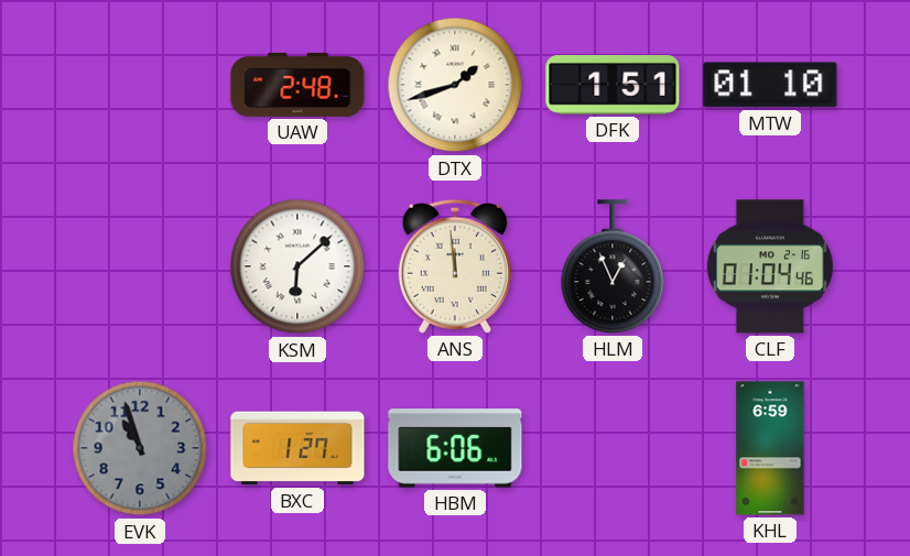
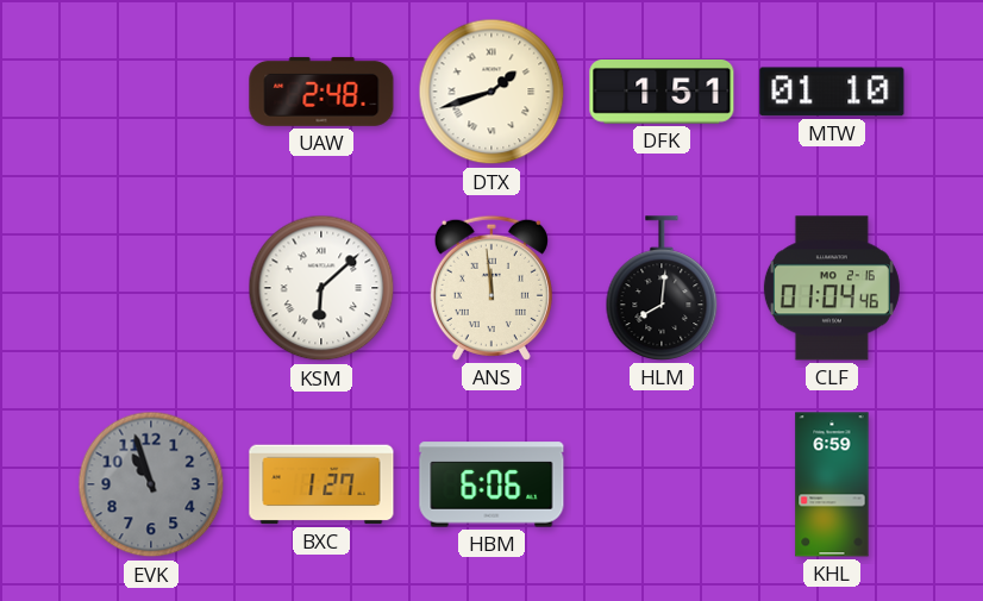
HLM: 12:56 -> 8:01 (662, 288)
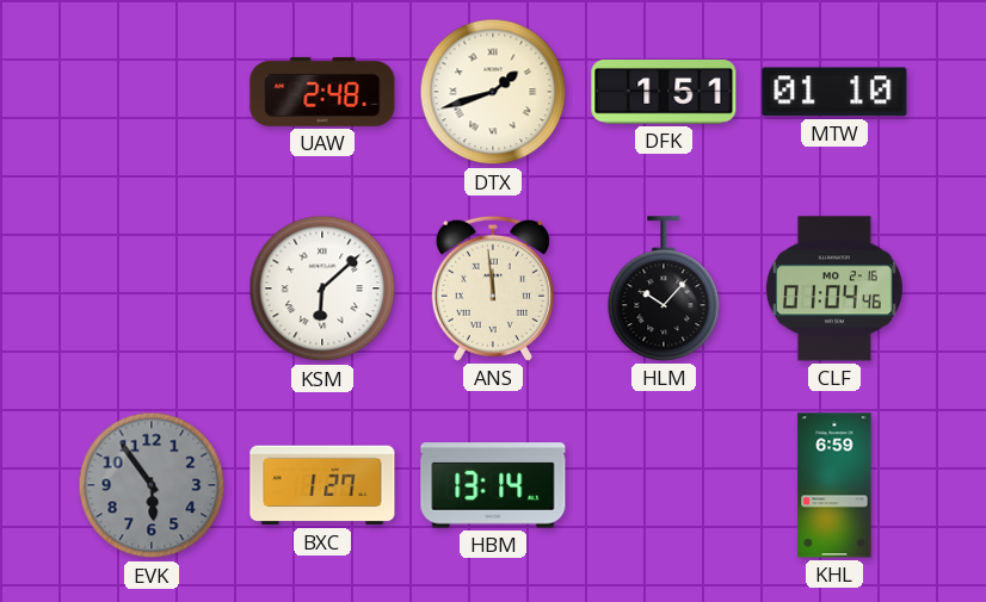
HLM: 8:01 -> 10:07 (664, 288)
EVK: 10:57 -> 5:54 (152, 485)
HBM: 6:06 -> 13:14 (493, 485)
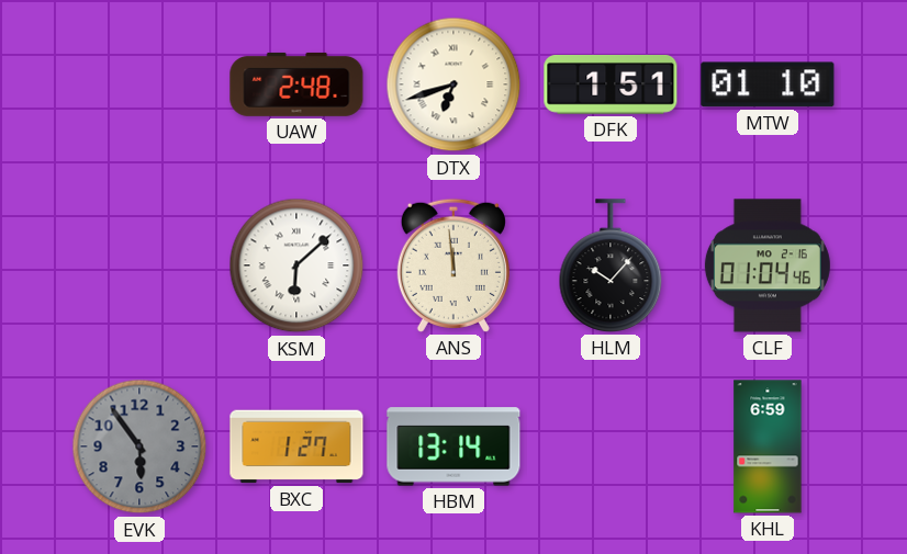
DTX: 1:42 -> 6:42 (453, 84)
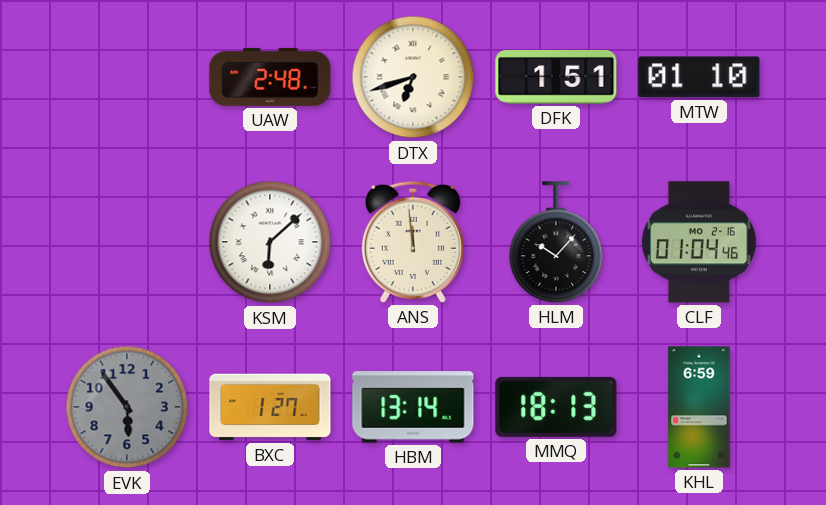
MMQ: none -> 18:13 (556, 407)
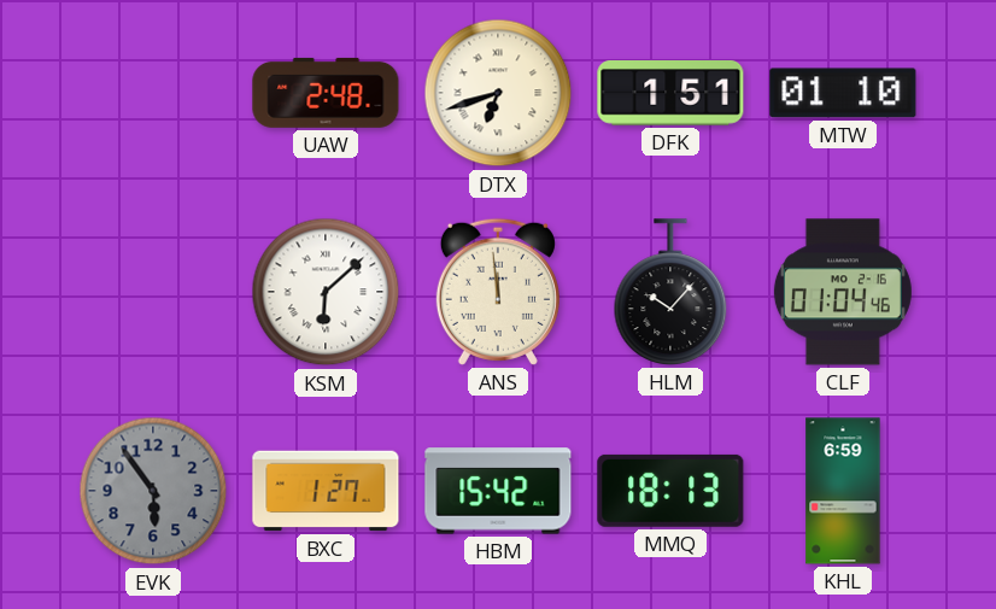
HBM: 13:14 -> 15:42 (498, 491)
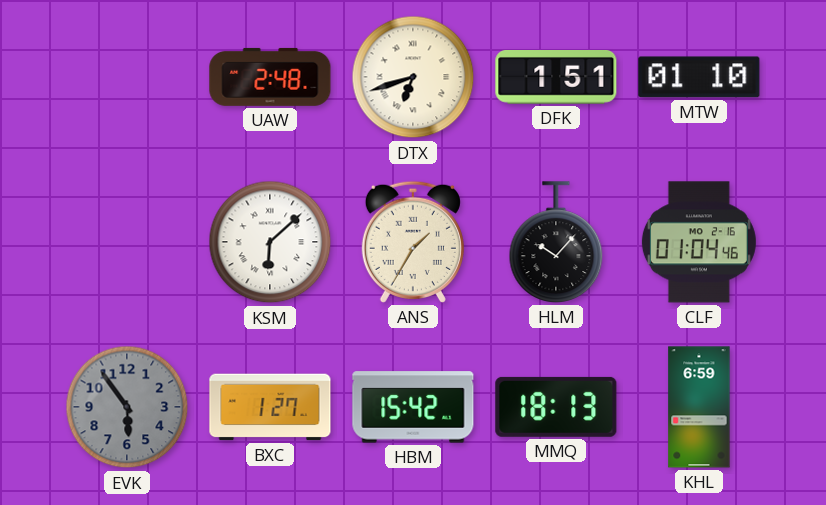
ANS: 11:59 -> 1:35 (413, 242)
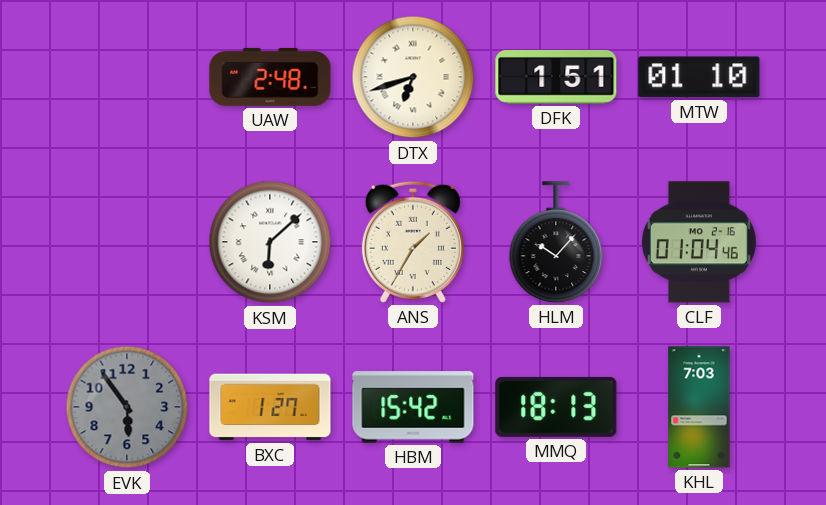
KHL: 6:59 -> 7:03 (699, 407)
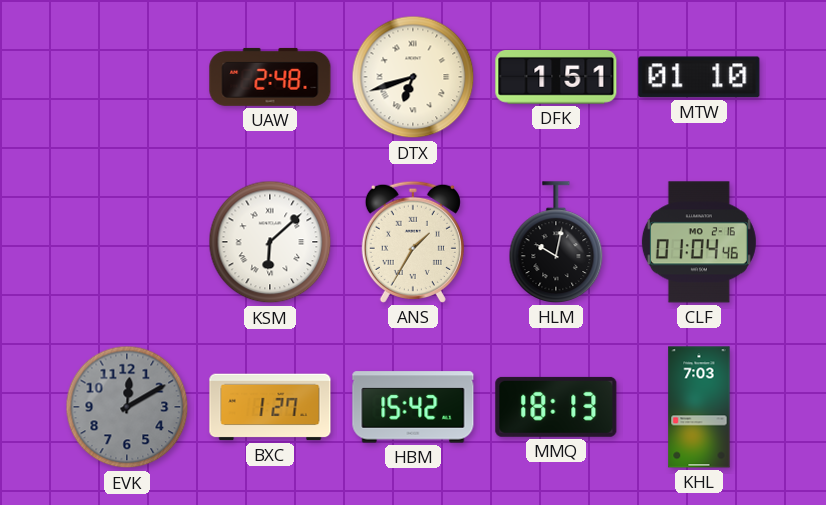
HLM: 10:07 -> 10:02 (556, 242)
EVK: 5:54 -> 12:10 (127, 407)
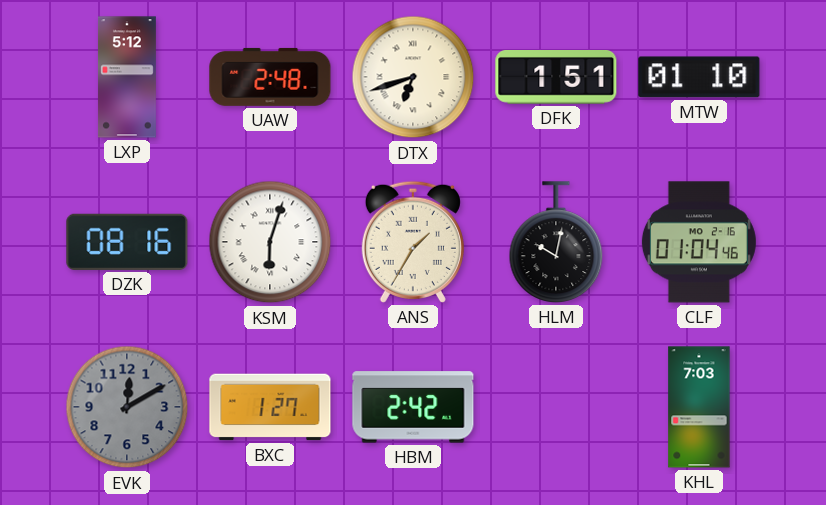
LXP: none -> 5:12 (127, 77)
DZK: none -> 08:16 (127, 242)
KSM: 6:08 -> 6:03 (270, 242)
HBM: 15:42 -> 2:42 (413, 407)
MMQ: 18:13 -> none (556, 407)
